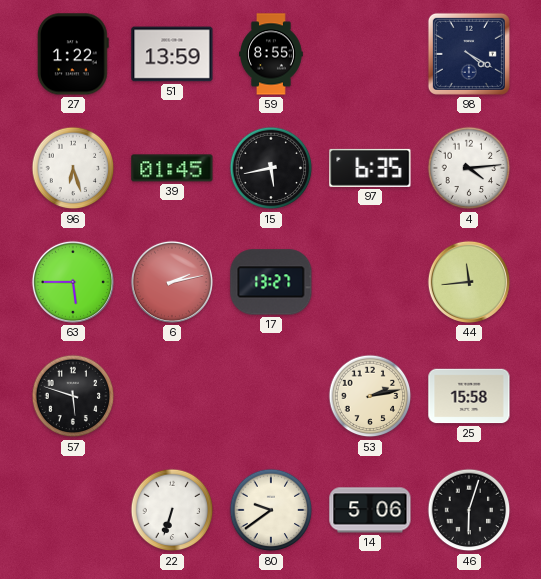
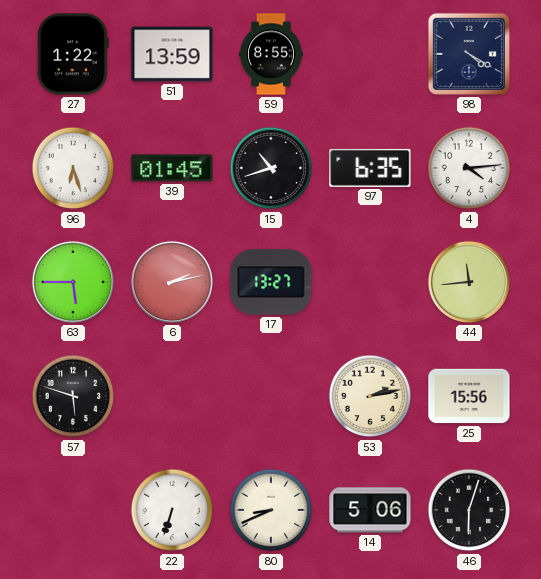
15: 5:43 -> 10:42 (271, 168)
25: 15:58 -> 15:56 (469, 396)
80: 9:39 -> 8:41 (271, 510)
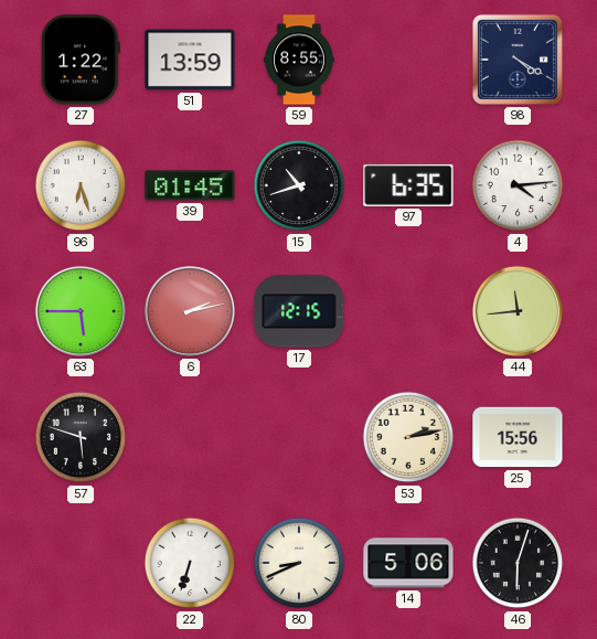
17: 13:27 -> 12:15 (299, 311)
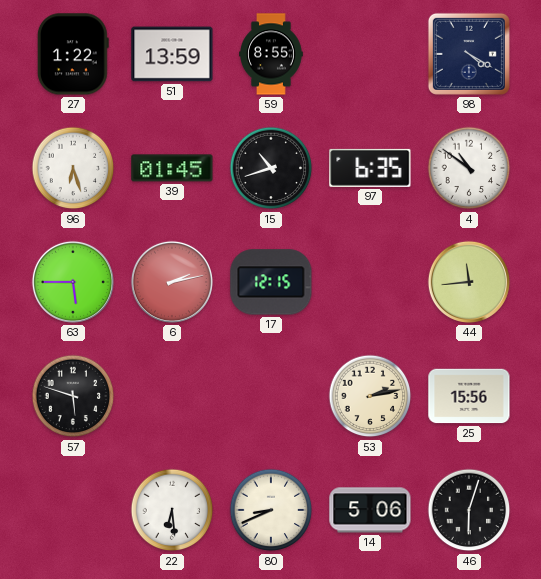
4: 4:14 -> 10:51 (469, 168)
22: 6:33 -> 6:29 (172, 510)
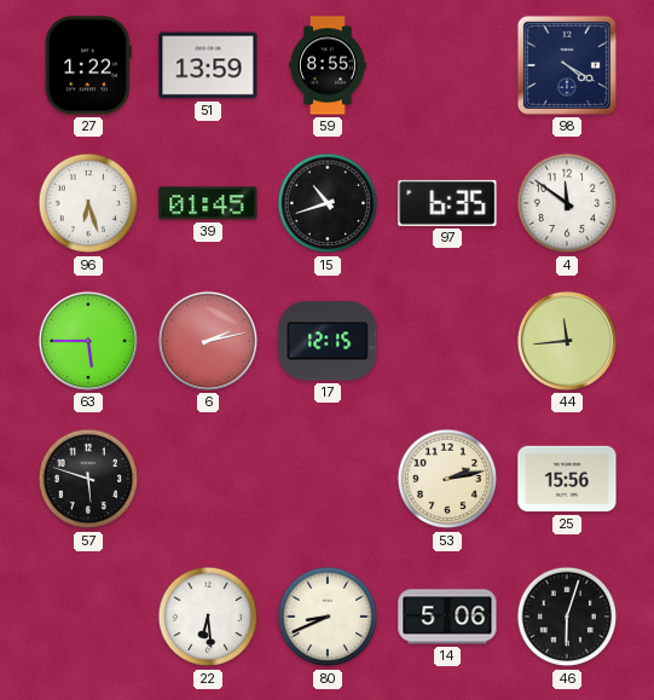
4: 10:51 -> 11:51 (567, 203)
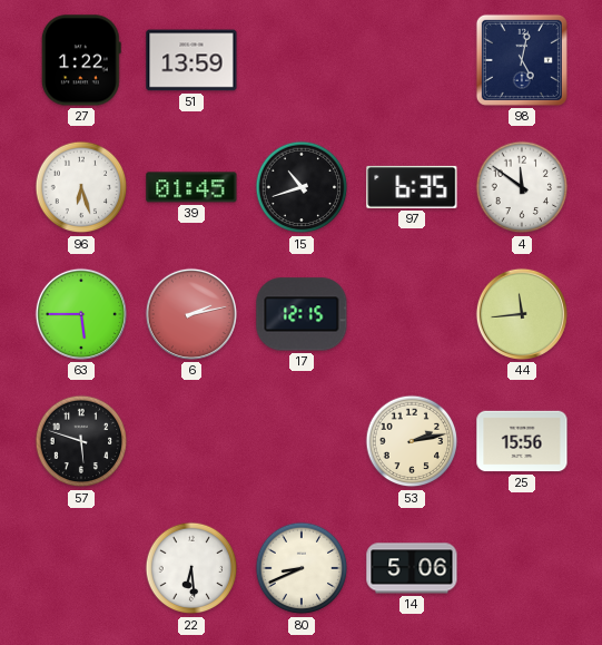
59: 8:55 -> none (329, 65)
98: 4:20 -> 5:02 (522, 60)
46: 6:03 -> none (567, 617)
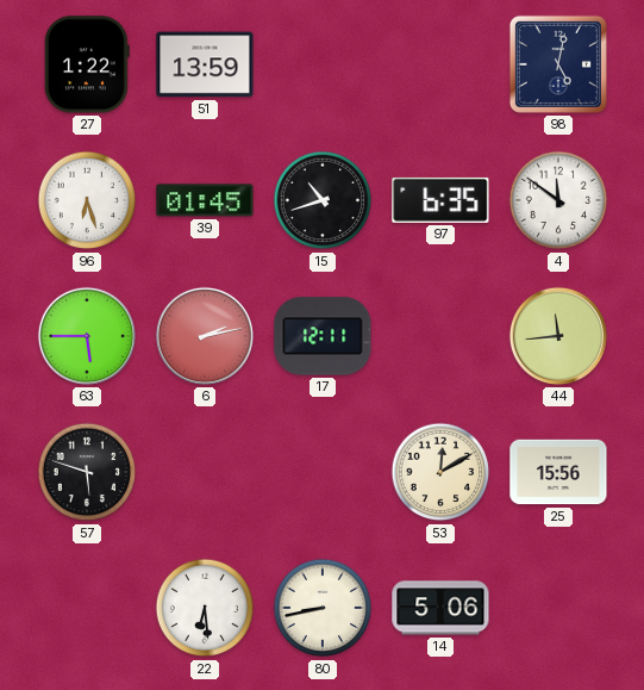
17: 12:15 -> 12:11 (323, 336)
53: 2:13 -> 12:10 (440, 472)
80: 8:41 -> 8:43 (323, 608)
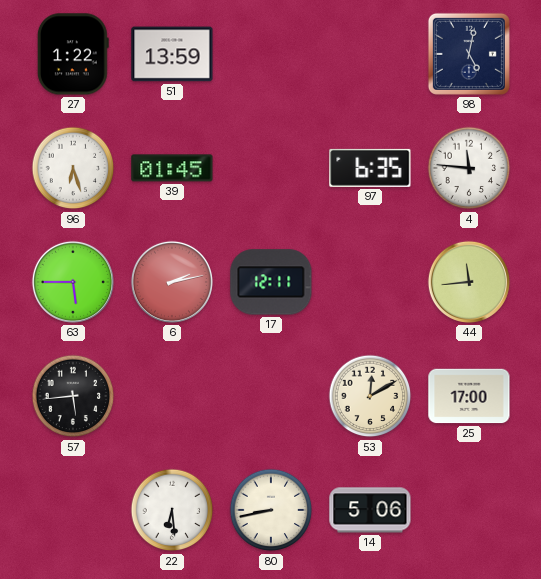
15: 10:42 -> none (323, 200)
4: 11:51 -> 11:46 (469, 168)
57: 5:48 -> 5:44 (73, 396)
25: 15:56 -> 17:00 (469, 396)
